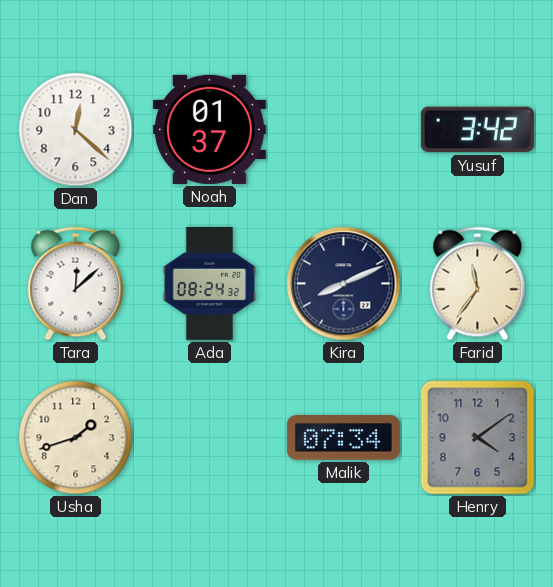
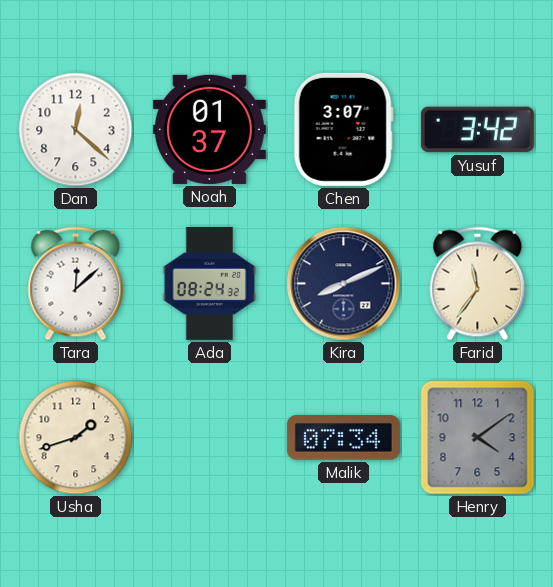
Chen: none -> 3:07 (343, 129)
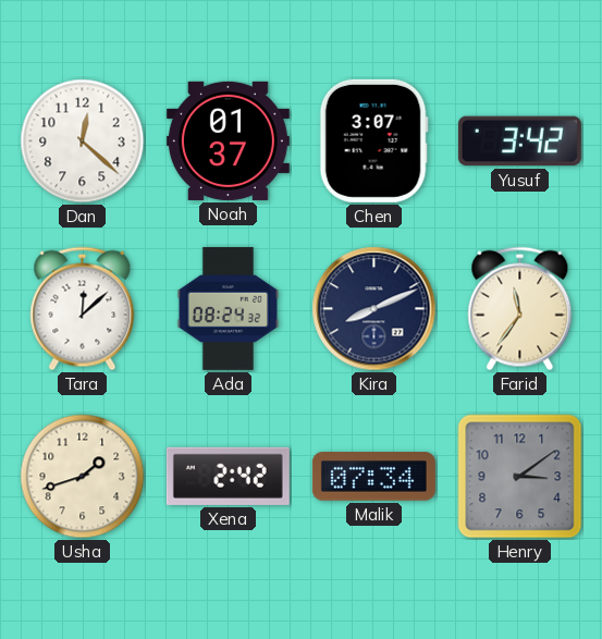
Xena: none -> 2:42 (228, 476)
Henry: 4:09 -> 3:09 (520, 477)
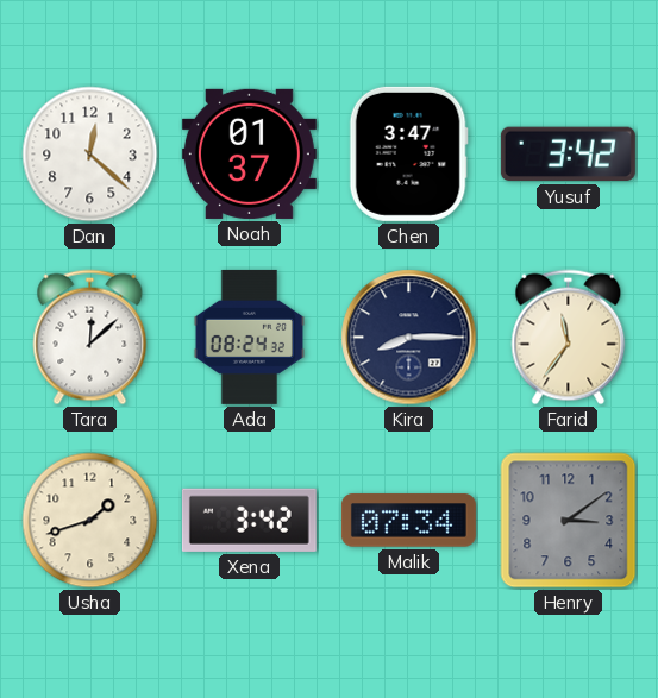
Chen: 3:07 -> 3:47 (408, 153)
Kira: 8:11 -> 8:15 (409, 338)
Xena: 2:42 -> 3:42 (249, 520)
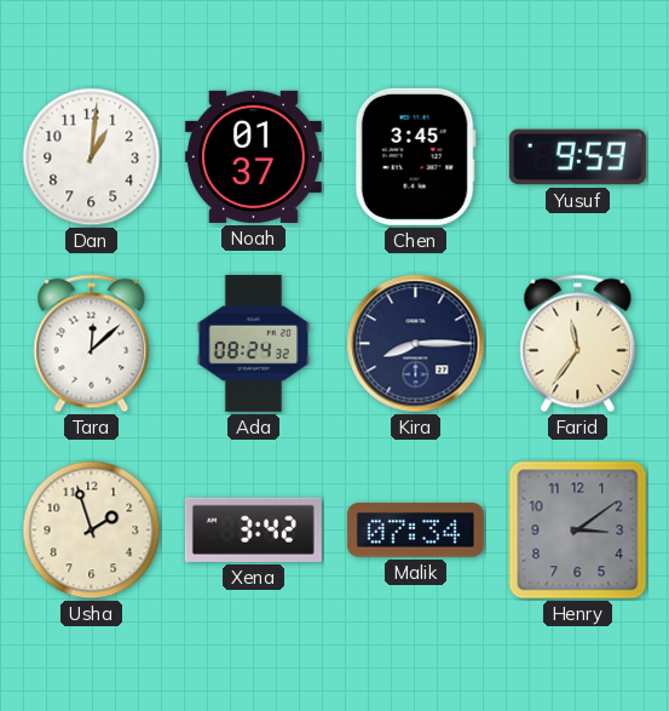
Dan: 12:22 -> 1:01 (92, 157)
Chen: 3:47 -> 3:45 (415, 156)
Yusuf: 3:42 -> 9:59 (577, 157)
Usha: 1:42 -> 1:57 (92, 531)
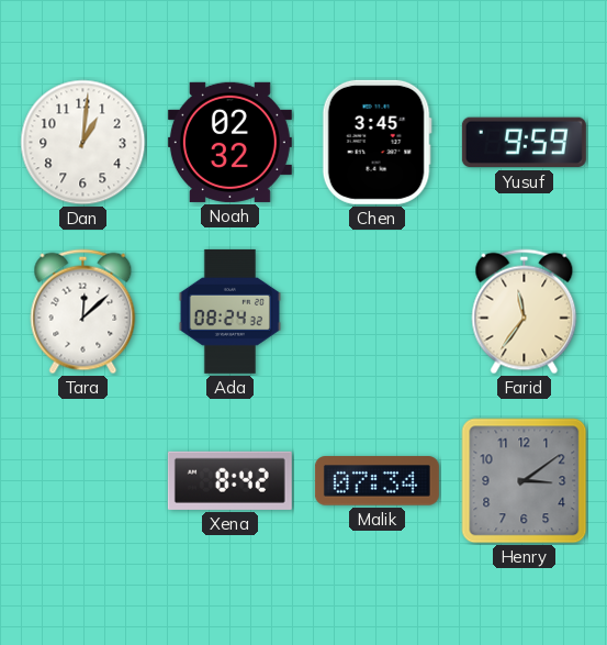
Noah: 01:37 -> 02:32 (229, 142)
Kira: 8:15 -> none (416, 344)
Usha: 1:57 -> none (92, 531)
Xena: 3:42 -> 8:42 (229, 480)
